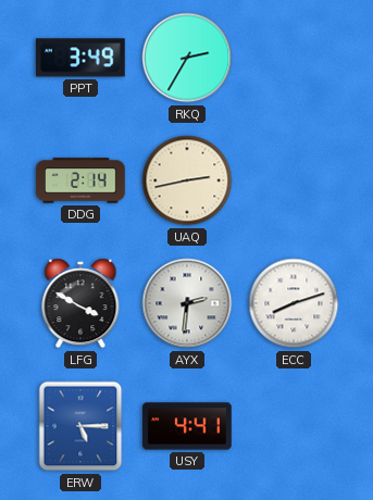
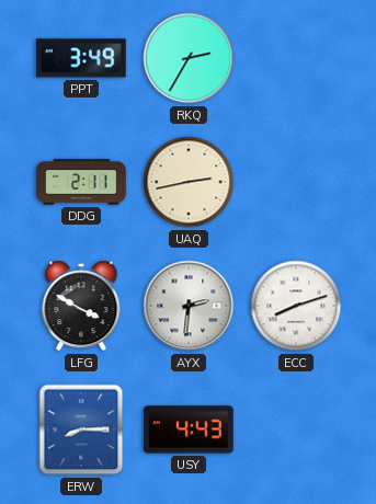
DDG: 2:14 -> 2:11 (81, 182)
ERW: 5:15 -> 8:15 (81, 429)
USY: 4:41 -> 4:43 (189, 429)
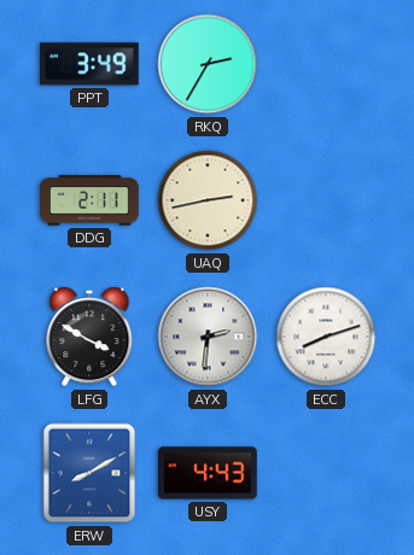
ERW: 8:15 -> 8:10 (89, 473)
